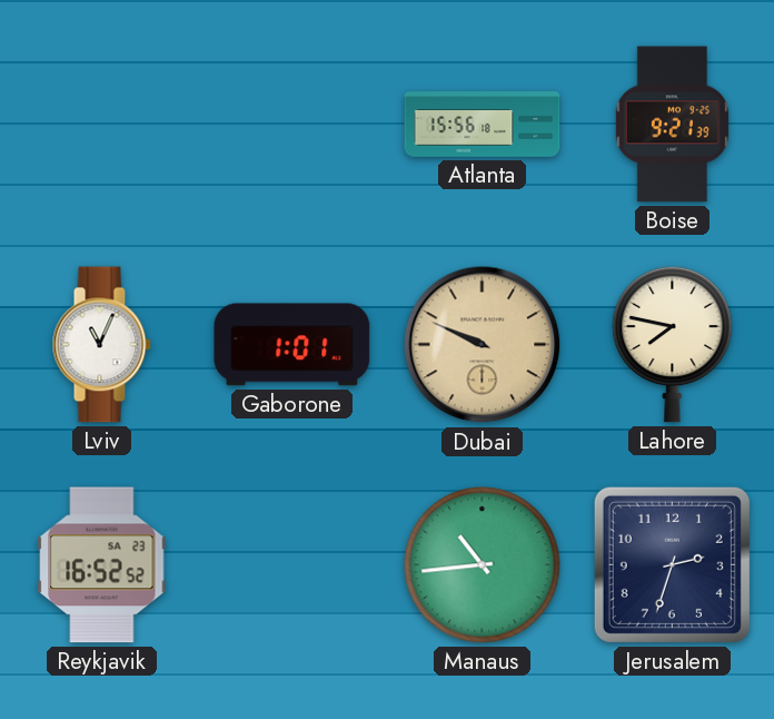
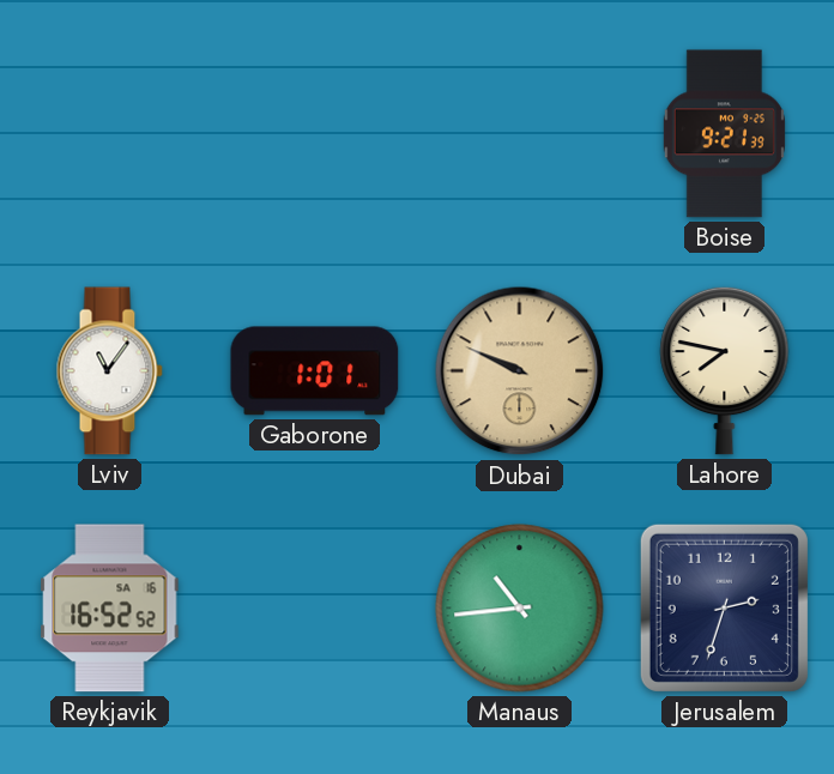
Atlanta: 15:56 -> none (483, 125)
Lviv: 11:04 -> 11:06 (109, 371)
Reykjavik date: SA 23 -> SA 16 (110, 609)
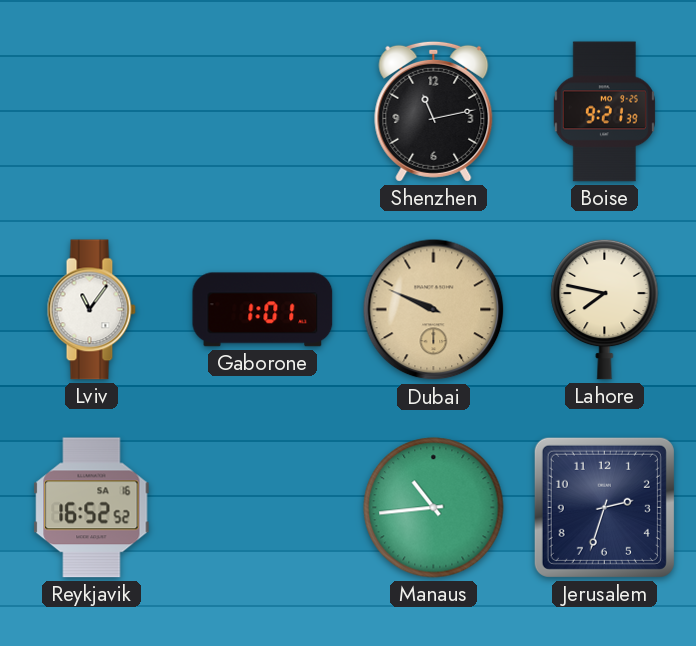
Shenzhen: none -> 11:13 (434, 111)
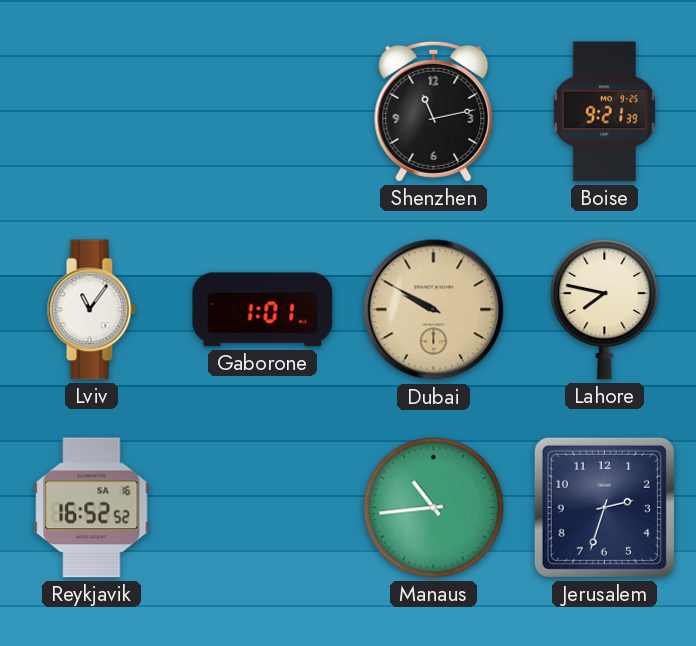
Dubai: 9:49 -> 9:50 (434, 310)
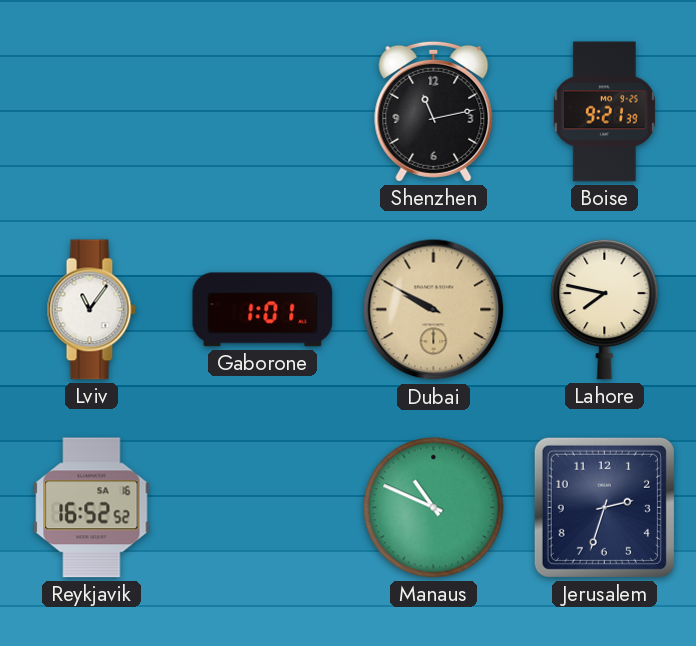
Manaus: 10:44 -> 10:49 (434, 508)
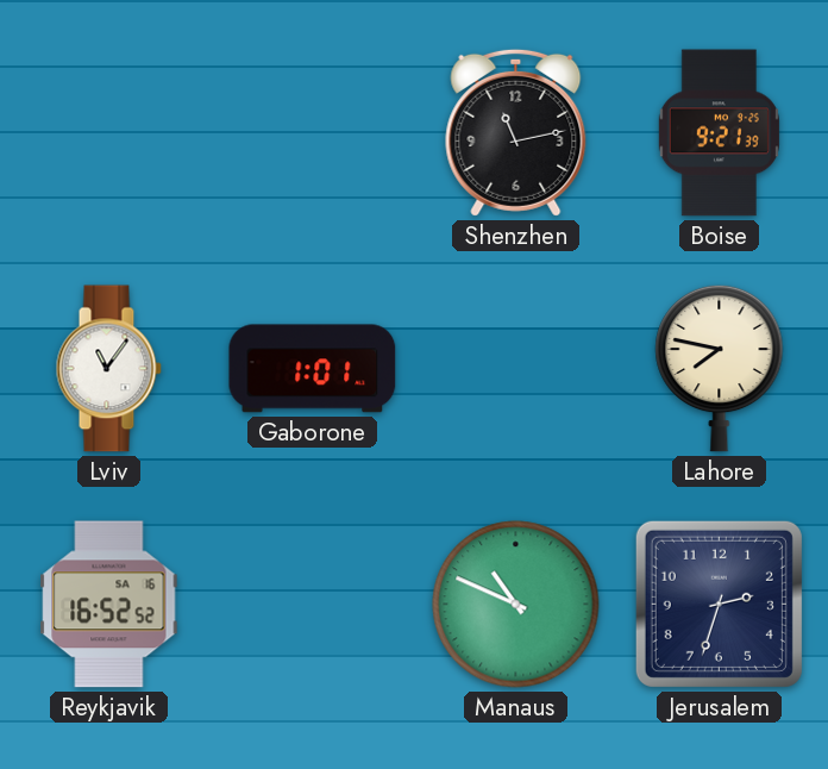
Dubai: 9:50 -> none (434, 310)
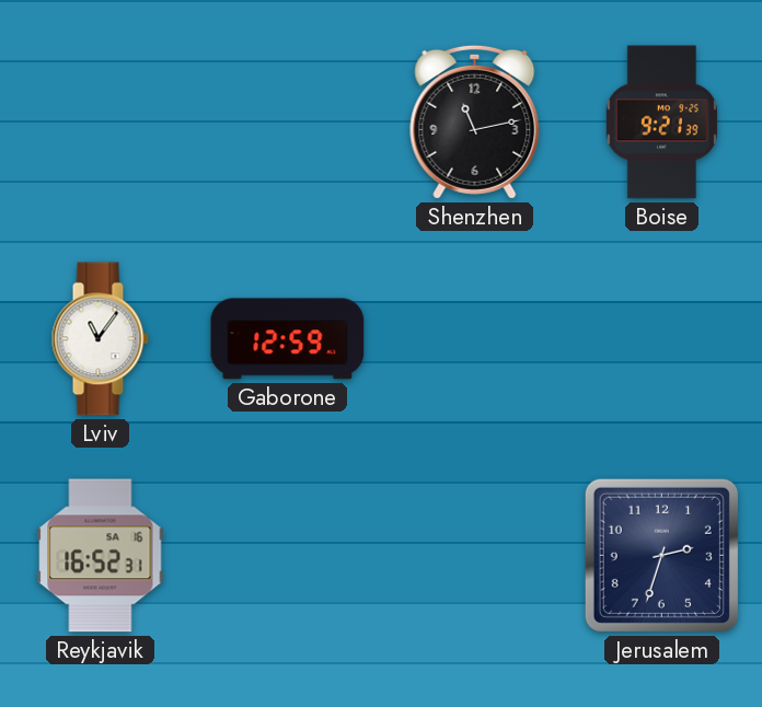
Gaborone: 1:01 -> 12:59 (288, 339)
Lahore: 7:47 -> none (720, 368)
Reykjavik: 16:52:52 -> 16:52:31 (101, 556)
Manaus: 10:49 -> none (516, 605)
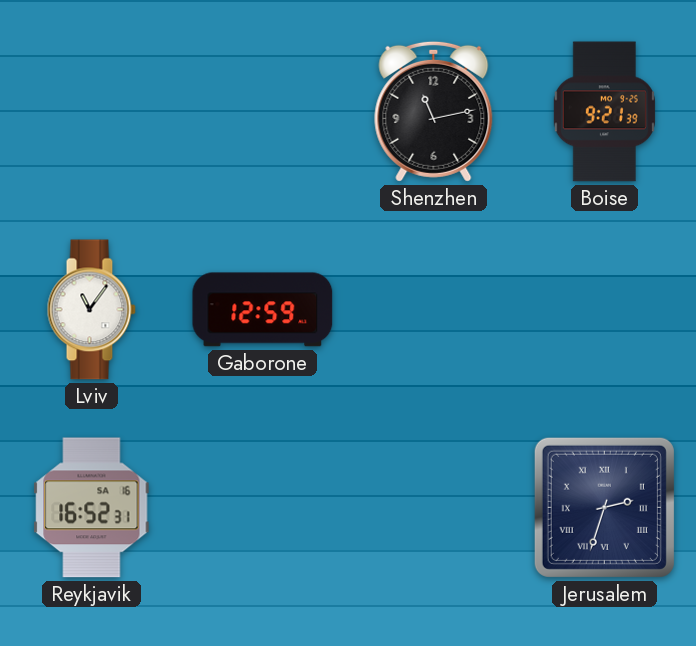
Jerusalem numerals: Arabic -> Roman (604, 507)
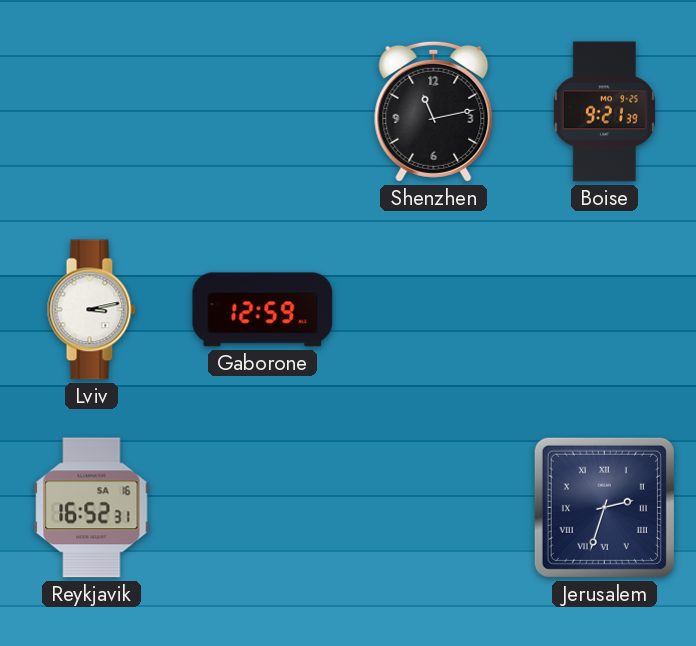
Lviv: 11:06 -> 3:13 (91, 310)
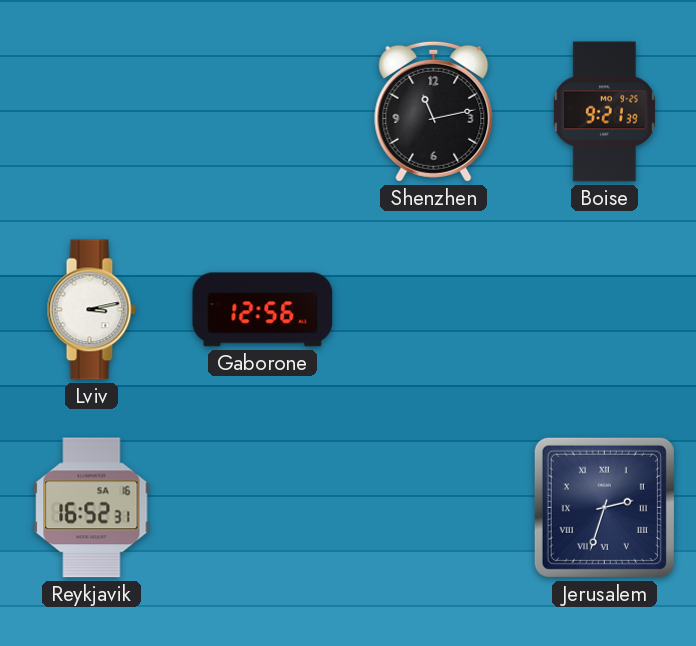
Gaborone: 12:59 -> 12:56 (263, 310)
